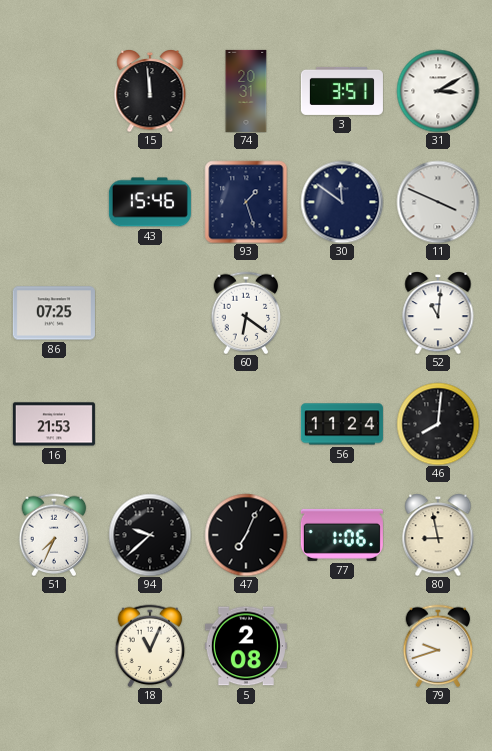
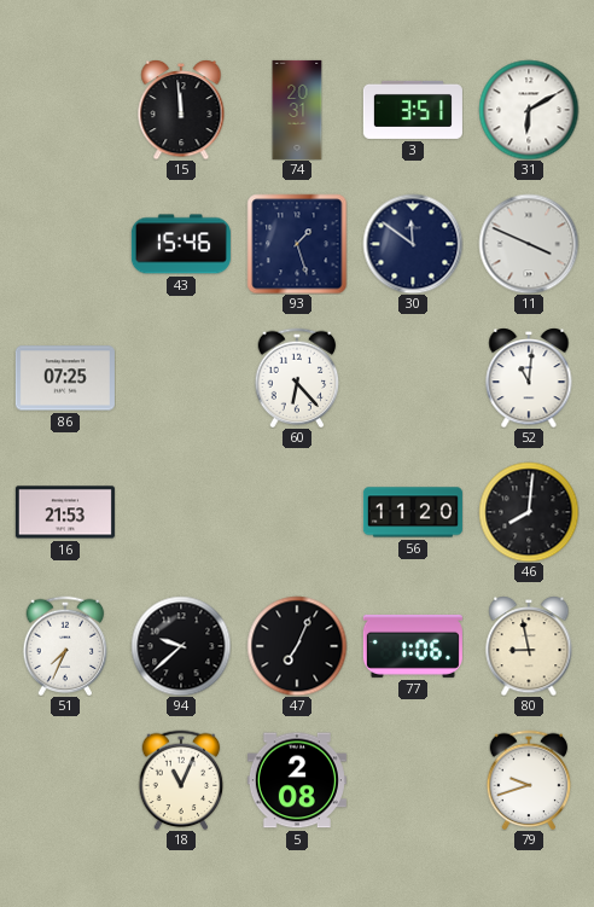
31: 3:10 -> 6:10 (529, 110)
60: 6:21 -> 6:23 (297, 378)
56: 11:24 -> 11:20 (413, 512)
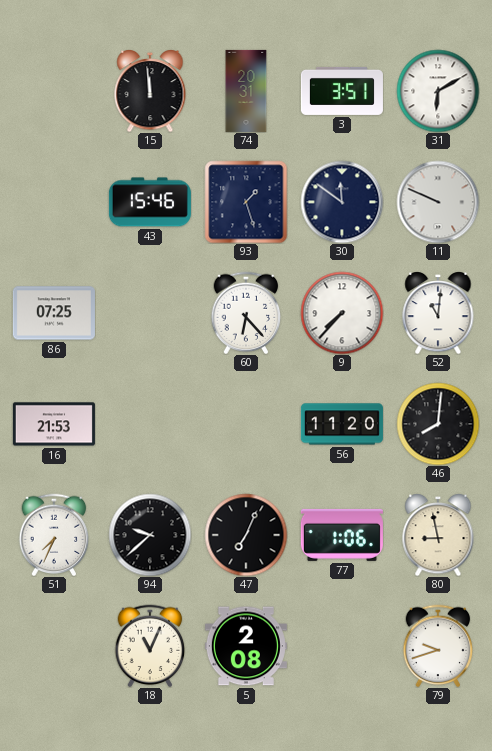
11: 3:49 -> 9:49 (438, 202)
9: none -> 7:37 (342, 313)
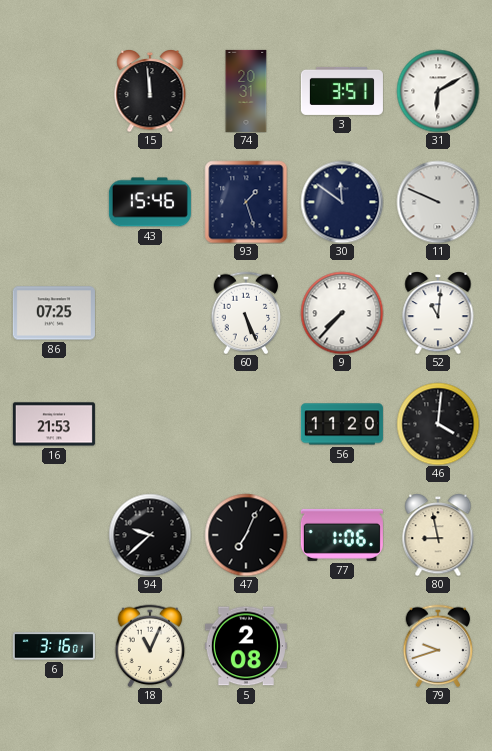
60: 6:23 -> 5:26 (246, 313)
46: 8:01 -> 4:01 (438, 424)
51: 7:34 -> none (54, 535)
6: none -> 3:16 (54, 646)
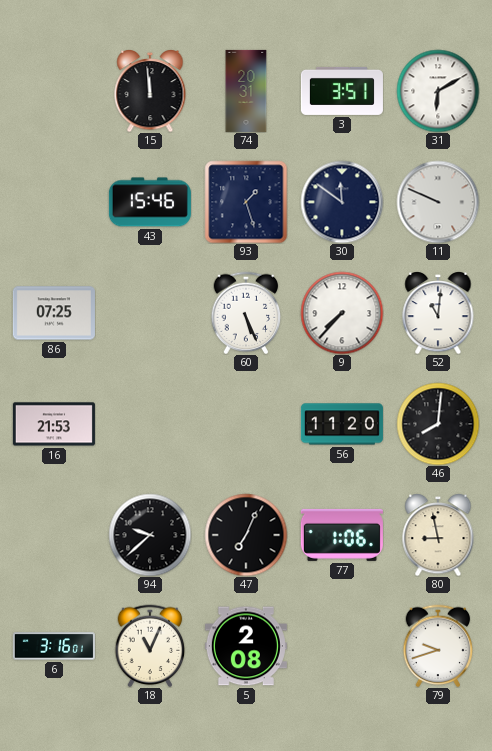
46: 4:01 -> 8:01 (438, 424)
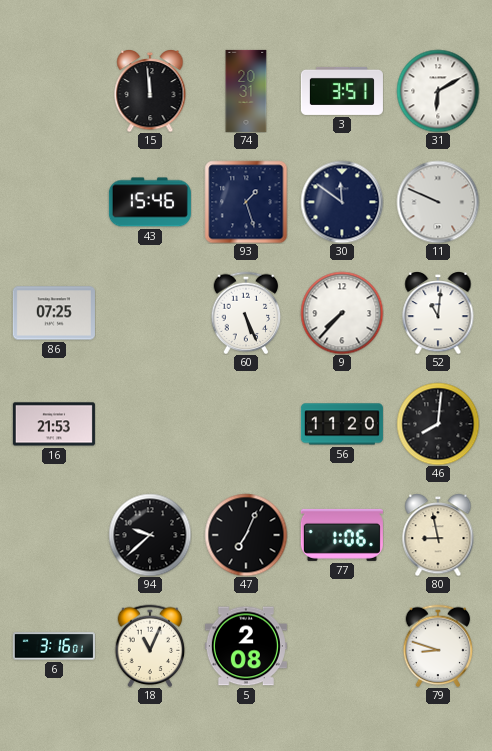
79: 9:42 -> 8:48 (438, 646)
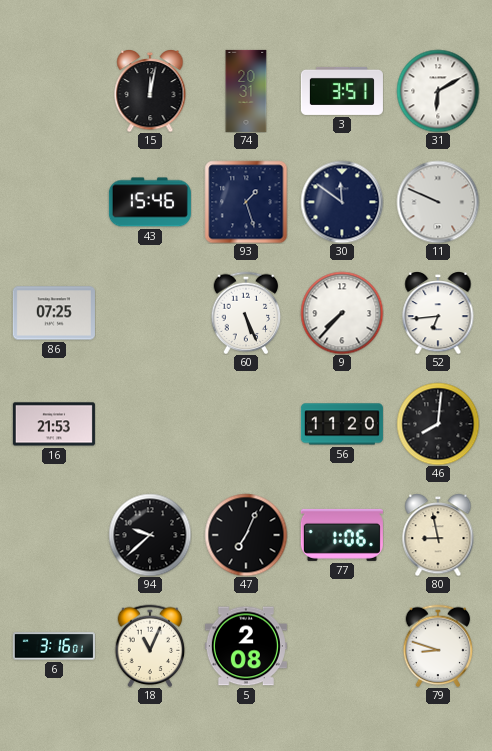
15: 11:59 -> 12:02 (150, 91)
52: 11:01 -> 6:44 (438, 313)
